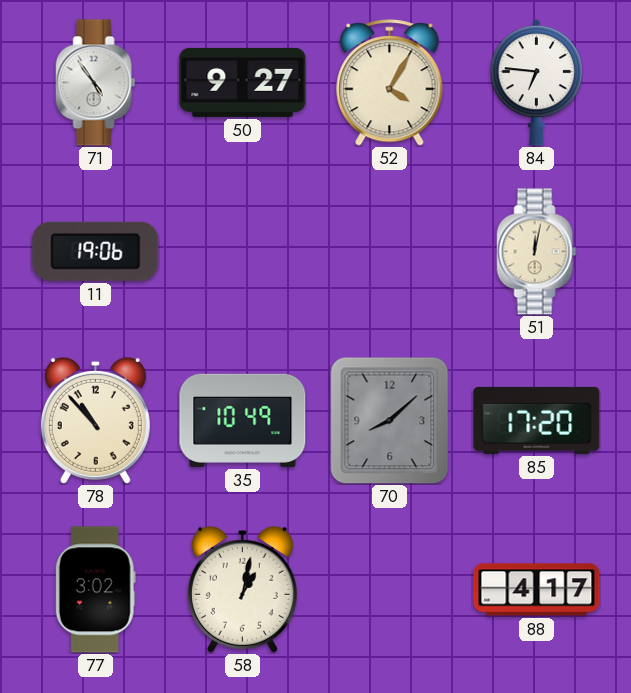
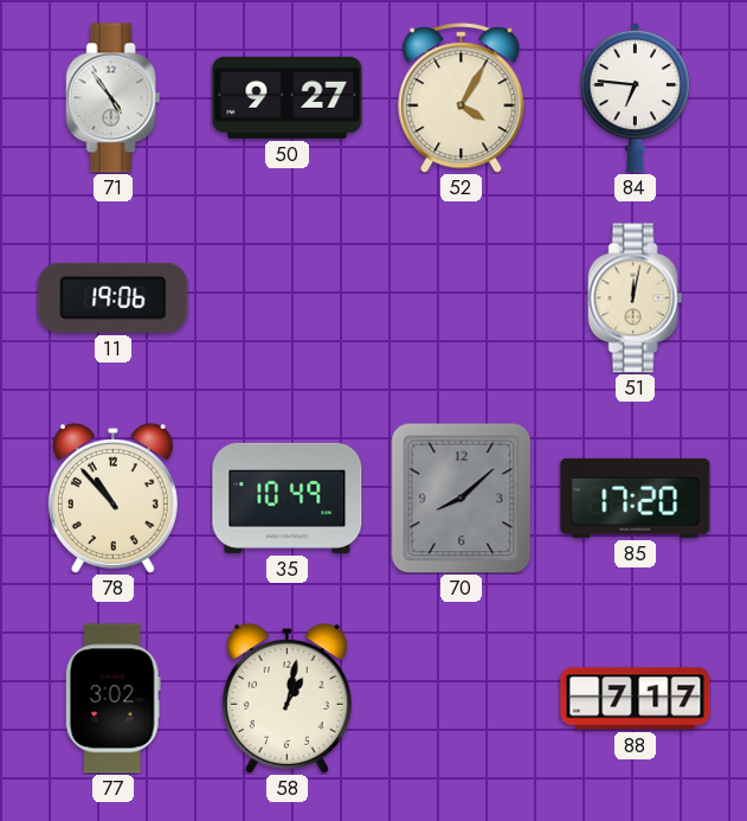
88: 4:17 -> 7:17 (636, 699)
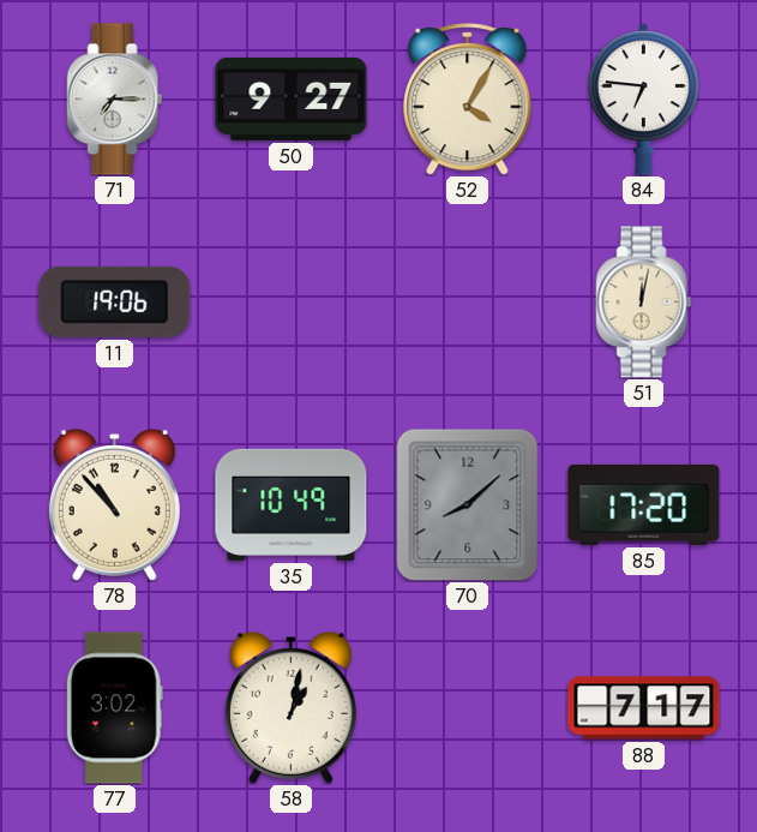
71: 4:54 -> 7:15 (115, 100)
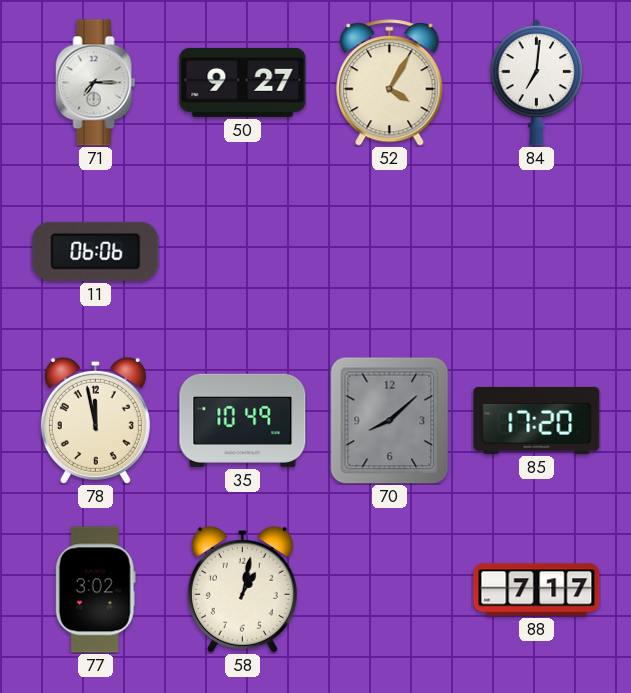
84: 6:46 -> 7:01 (537, 82)
11: 19:06 -> 06:06 (96, 251)
51: 12:02 -> none (644, 303)
78: 10:53 -> 11:58 (95, 420)
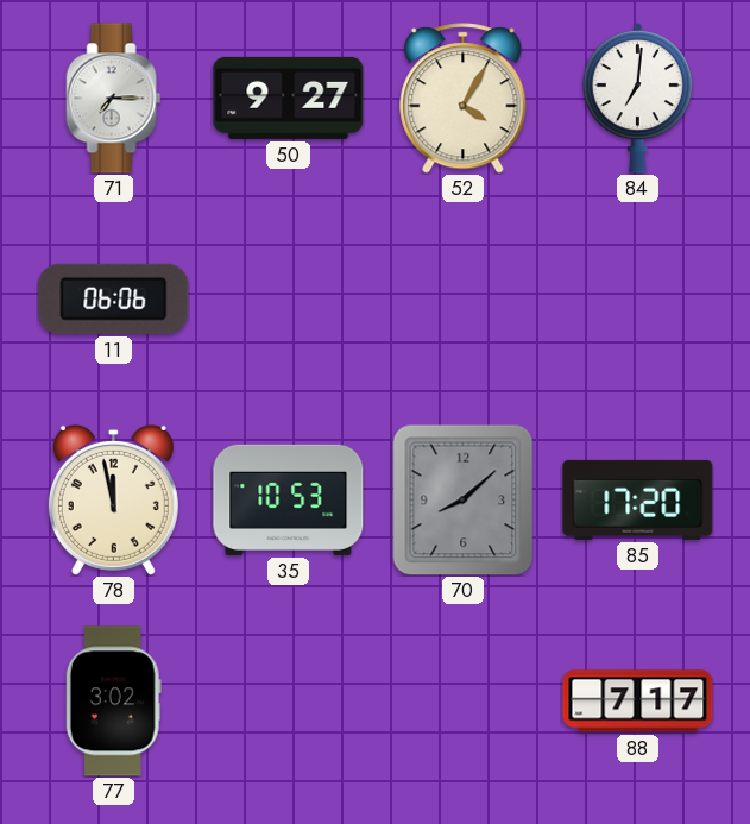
35: 10:49 -> 10:53 (289, 499)
58: 1:02 -> none (242, 589)
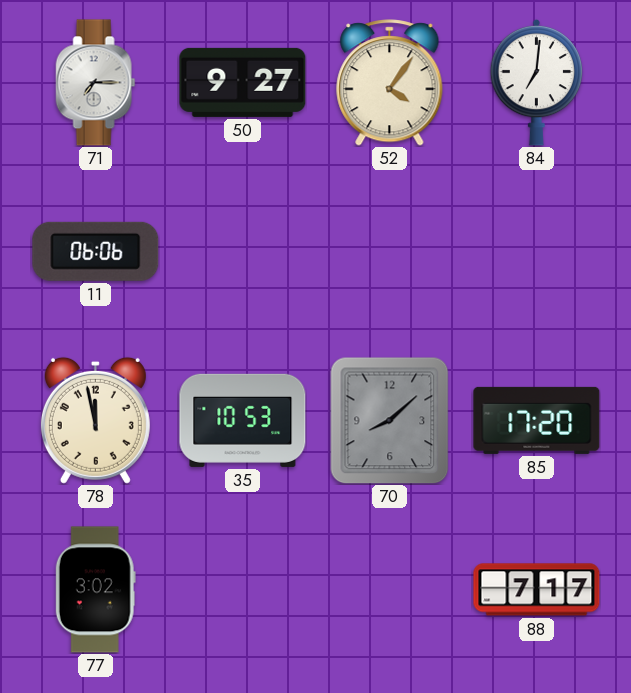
52: 4:05 -> 4:06 (390, 83)
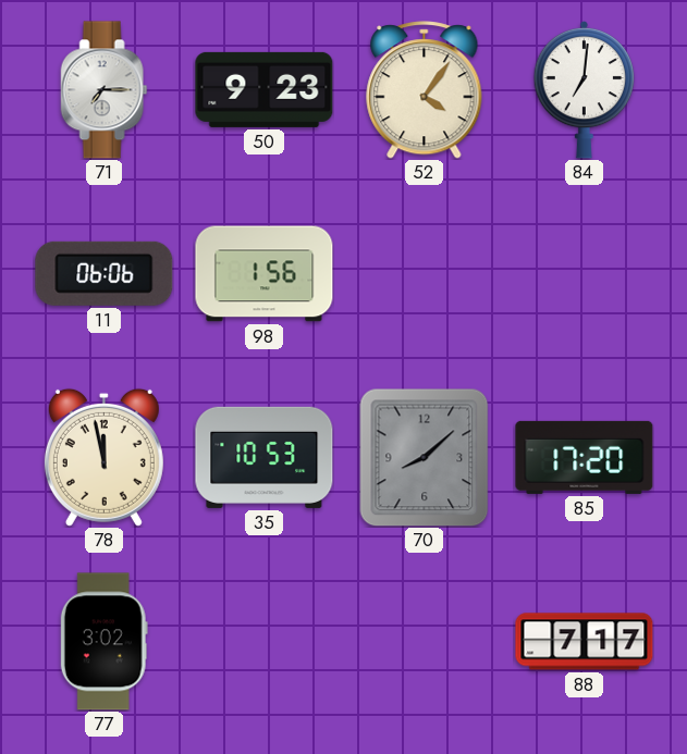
50: 9:27 -> 9:23 (265, 89)
98: none -> 1:56 (265, 274)
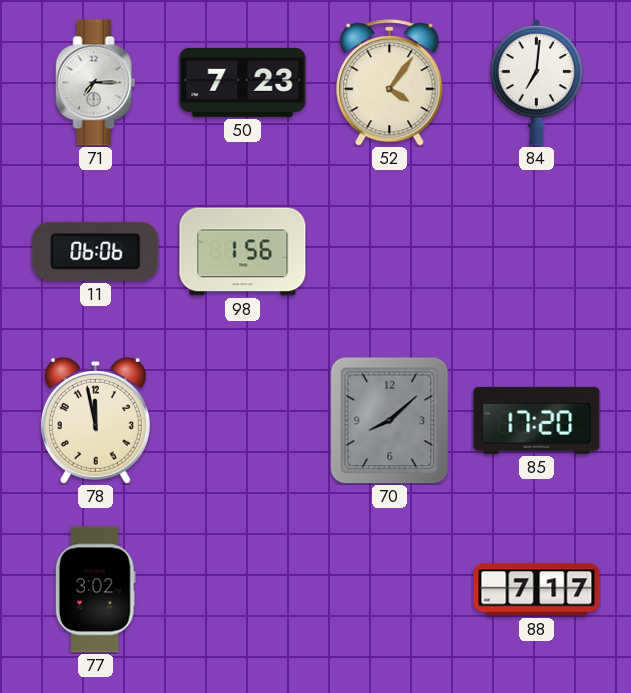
50: 9:23 -> 7:23 (243, 82)
35: 10:53 -> none (265, 457)
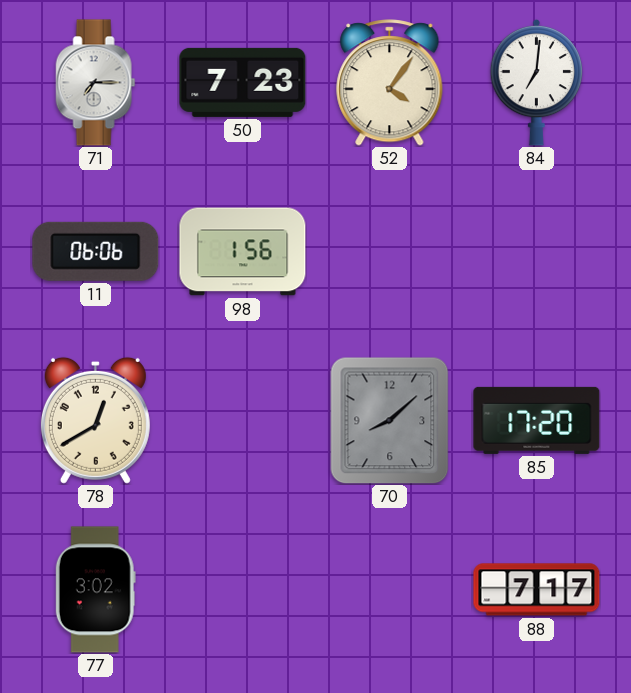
78: 11:58 -> 12:40 (95, 420)
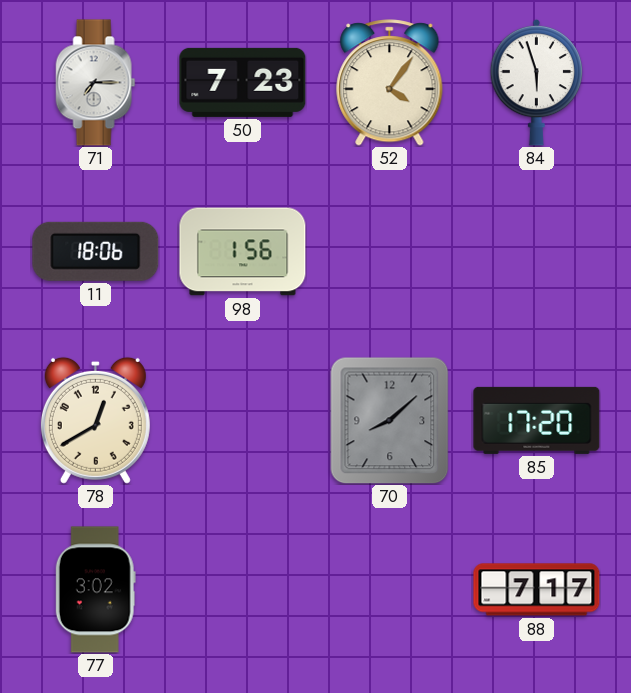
84: 7:01 -> 5:57 (537, 82)
11: 06:06 -> 18:06 (96, 251)
